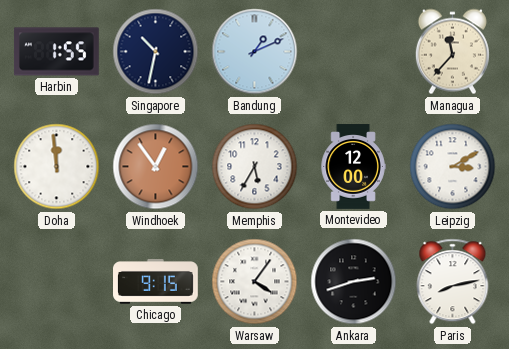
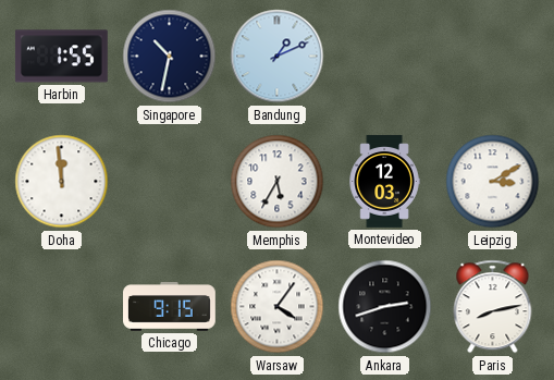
Managua: 11:37 -> none (452, 52)
Windhoek: 12:54 -> none (156, 167)
Montevideo: 12:00 -> 12:03 (384, 182)
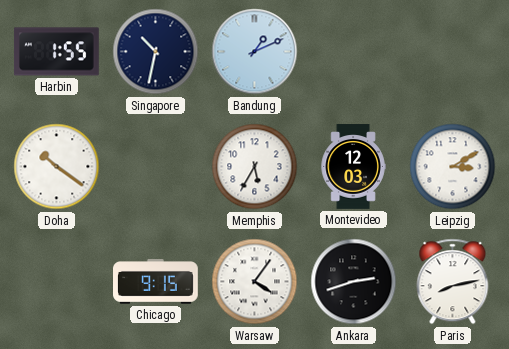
Doha: 11:59 -> 10:21 (57, 167)
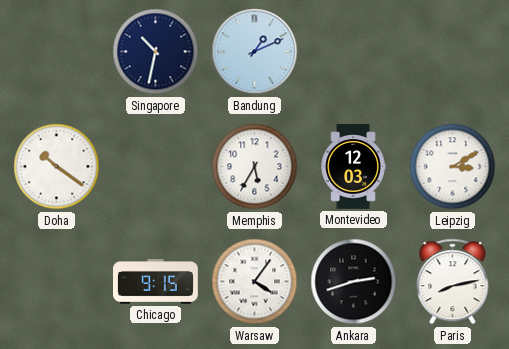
Harbin: 1:55 -> none (57, 52)
